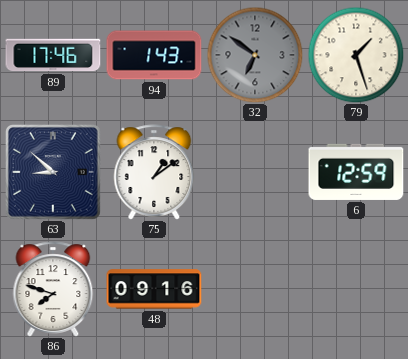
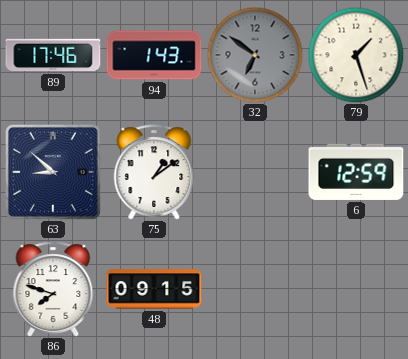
48: 09:16 -> 09:15 (154, 289)
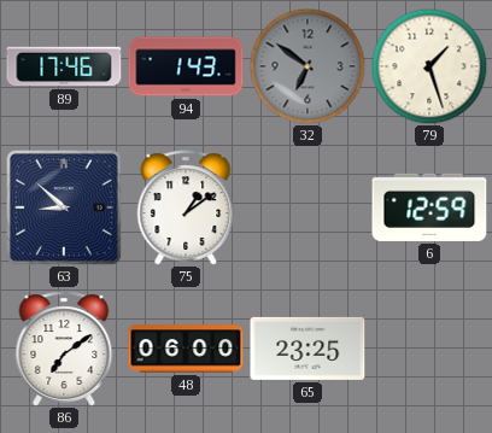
86: 7:48 -> 7:09 (64, 349)
48: 09:15 -> 06:00 (186, 349)
65: none -> 23:25 (307, 349)
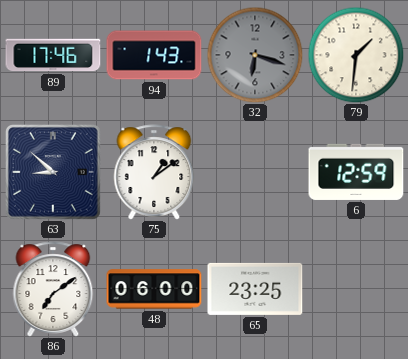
32: 6:51 -> 6:18 (255, 55)
79: 1:27 -> 1:31 (356, 55)
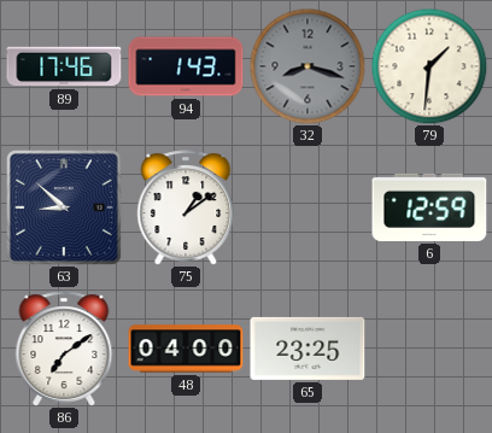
32: 6:18 -> 8:18 (307, 66)
48: 06:00 -> 04:00 (186, 349)
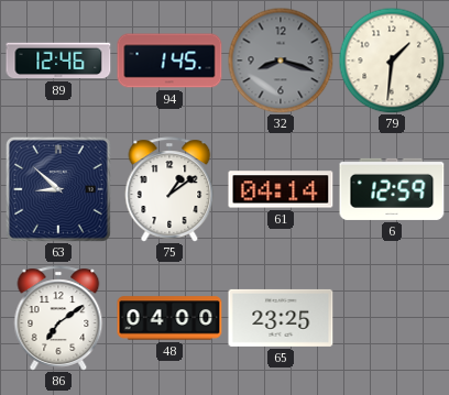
89: 17:46 -> 12:46 (58, 61)
94: 1:43 -> 1:45 (169, 61)
61: none -> 04:14 (281, 189)
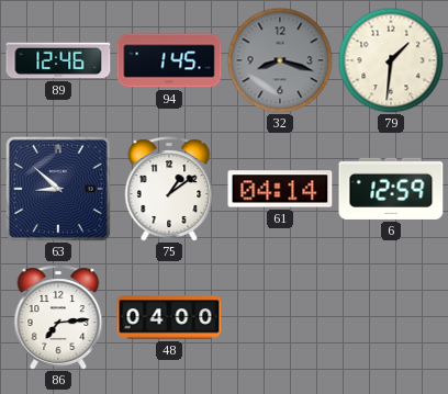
86: 7:09 -> 7:14 (58, 317)
65: 23:25 -> none (281, 318)
